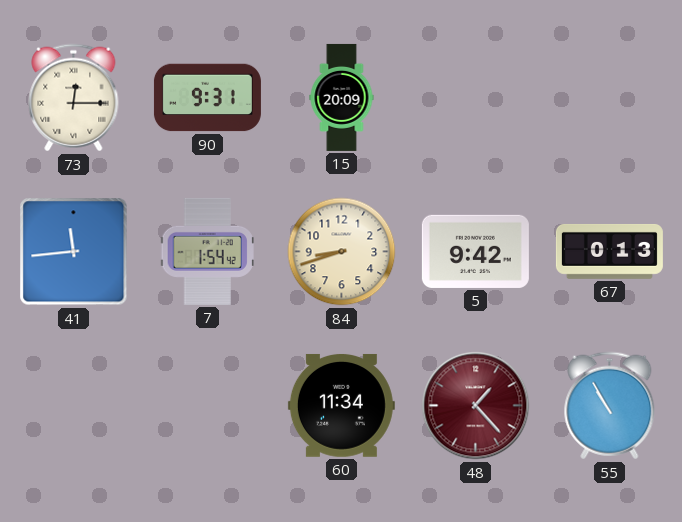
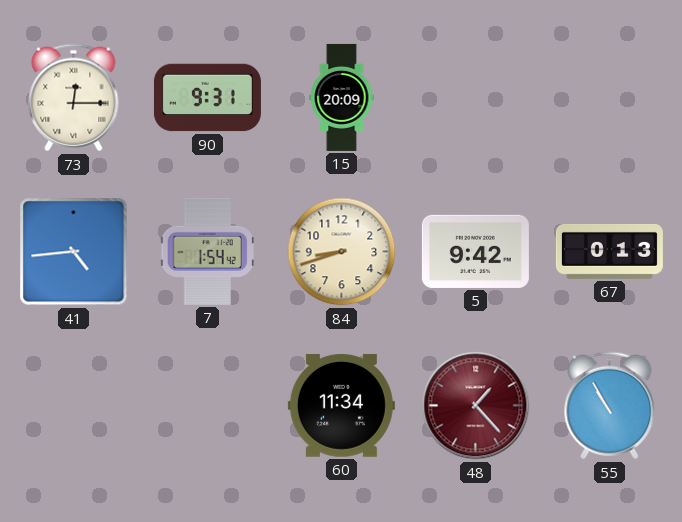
41: 11:44 -> 4:44 (74, 252)
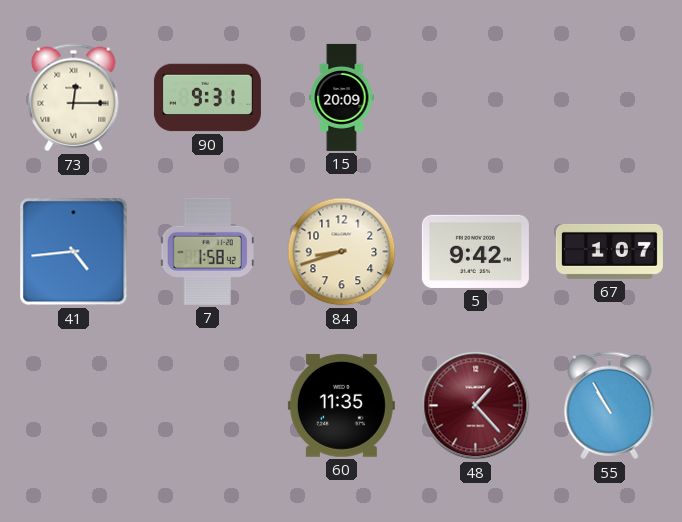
7: 1:54 -> 1:58 (207, 251)
67: 0:13 -> 1:07 (609, 251)
60: 11:34 -> 11:35 (341, 406)
